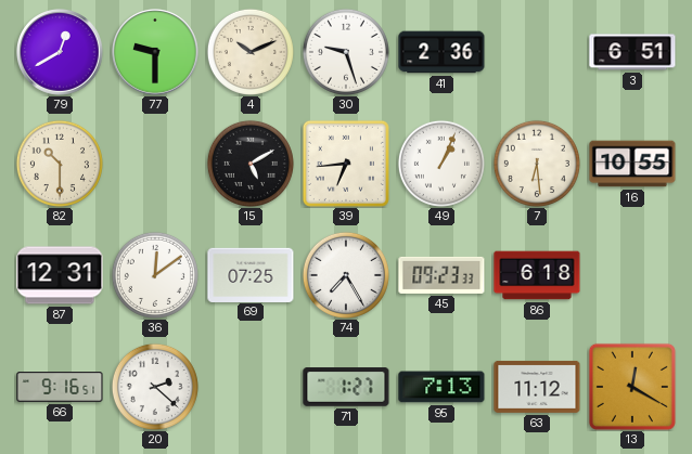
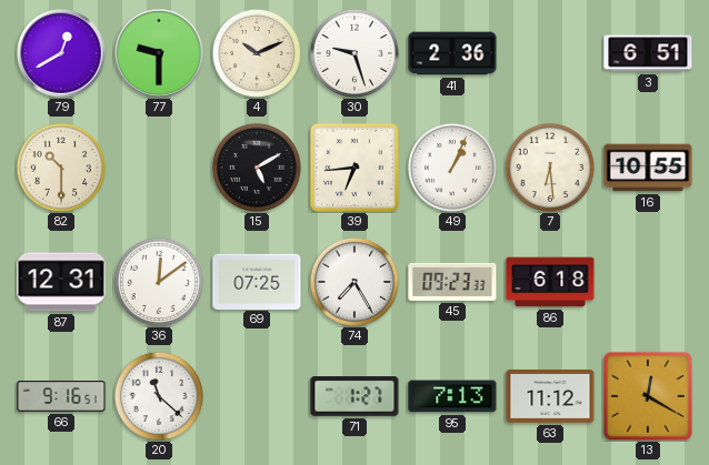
20: 2:22 -> 11:22 (159, 396)
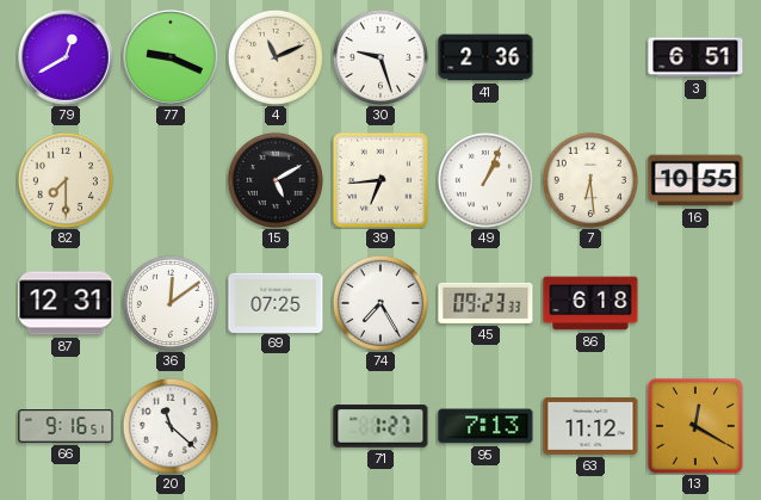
77: 9:30 -> 9:19 (172, 58)
4: 10:11 -> 11:11 (276, 57)
82: 10:30 -> 7:30 (66, 180)
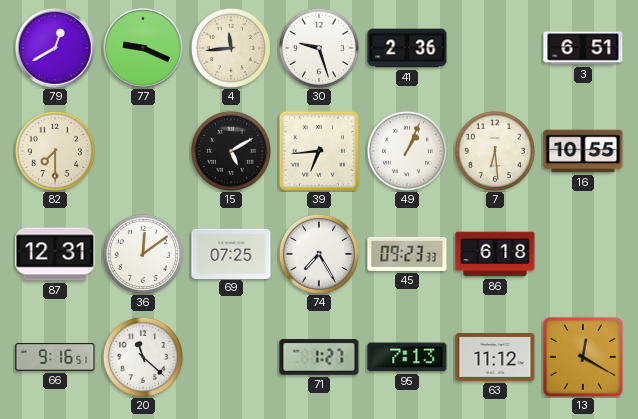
4: 11:11 -> 11:44 (231, 48)
